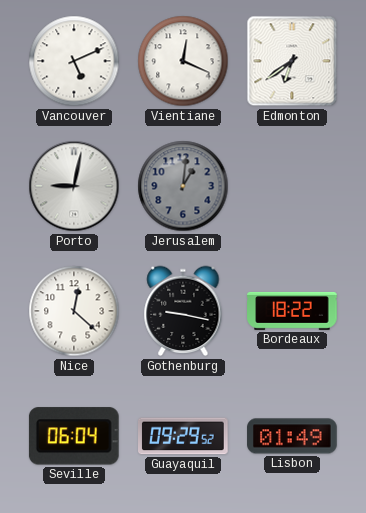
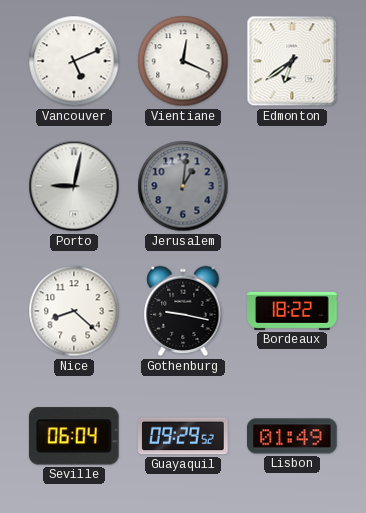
Nice: 12:22 -> 8:22 (74, 311)
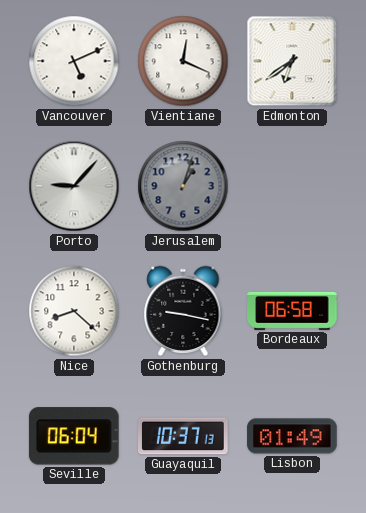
Porto: 9:02 -> 9:07 (74, 186)
Jerusalem: 1:01 -> 1:03 (183, 186)
Bordeaux: 18:22 -> 06:58 (292, 311)
Guayaquil: 09:29 -> 10:37 (184, 436)
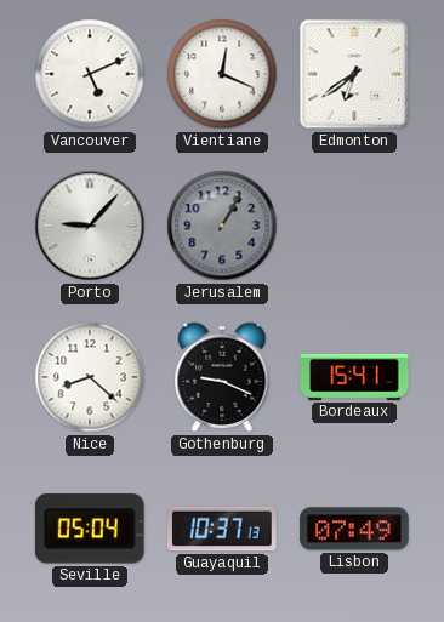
Jerusalem: 1:03 -> 1:05 (222, 226)
Gothenburg: 9:17 -> 9:19 (222, 377)
Bordeaux: 06:58 -> 15:41 (354, 377)
Seville: 06:04 -> 05:04 (90, 529)
Lisbon: 01:49 -> 07:49 (354, 529)
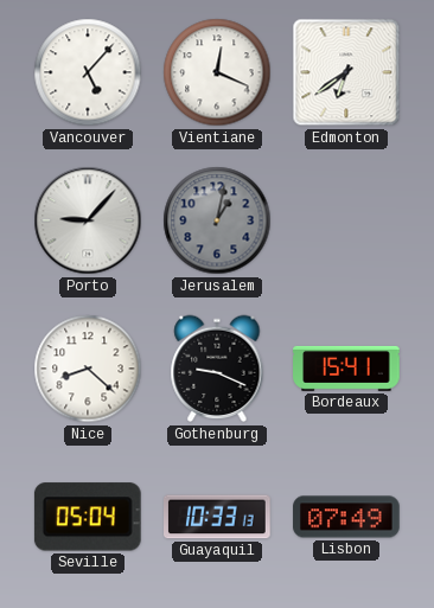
Vancouver: 5:11 -> 5:07 (88, 72)
Jerusalem: 1:05 -> 1:02 (217, 220)
Guayaquil: 10:37 -> 10:33 (218, 517)
